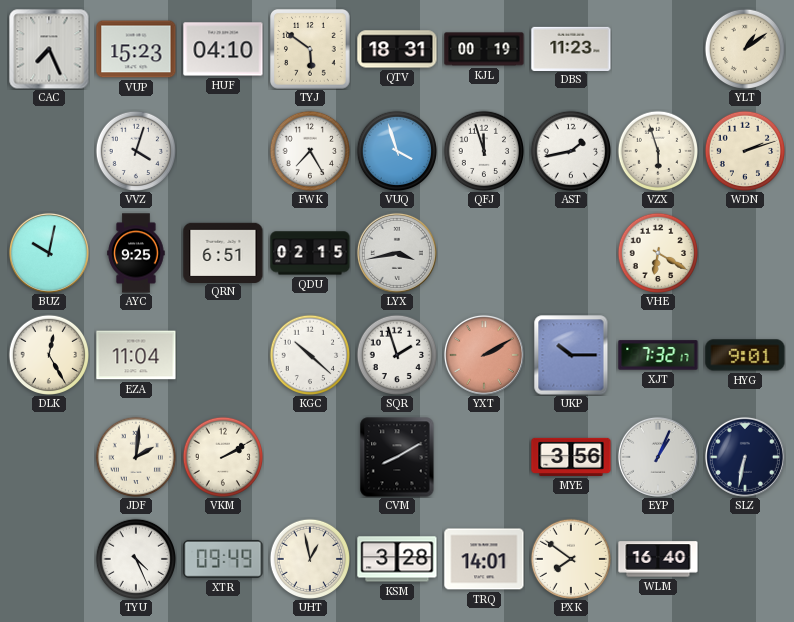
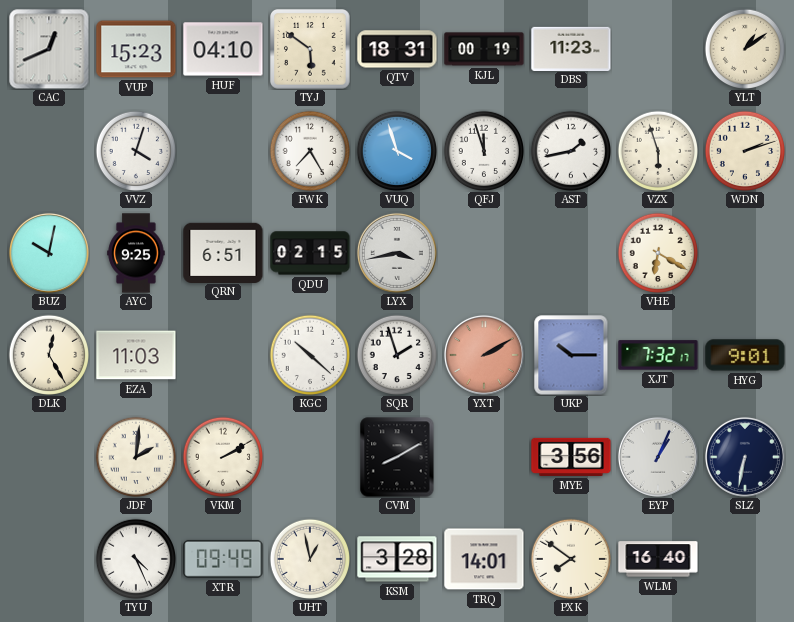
CAC: 7:26 -> 12:41 (49, 49)
EZA: 11:04 -> 11:03 (136, 355)
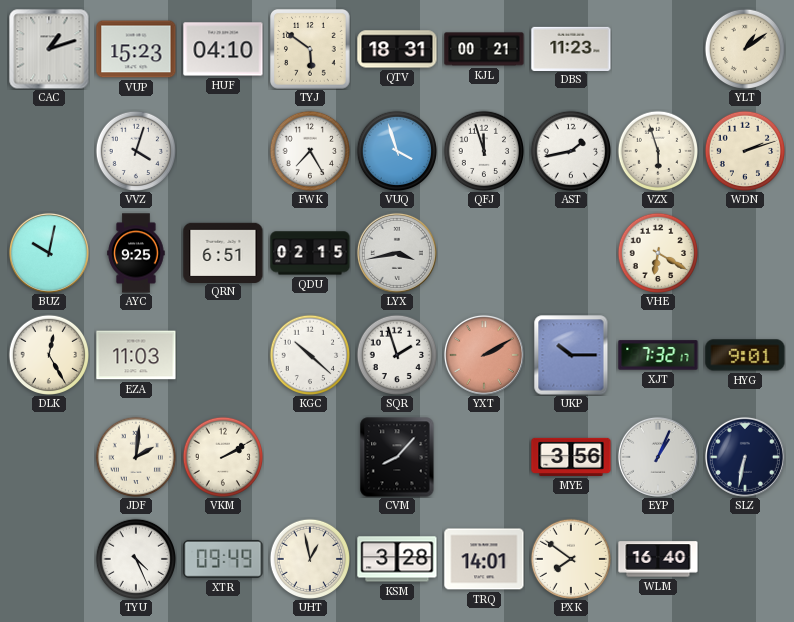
CAC: 12:41 -> 1:12 (49, 49)
KJL: 00:19 -> 00:21 (484, 49)
CVM: 8:10 -> 8:07 (397, 457)
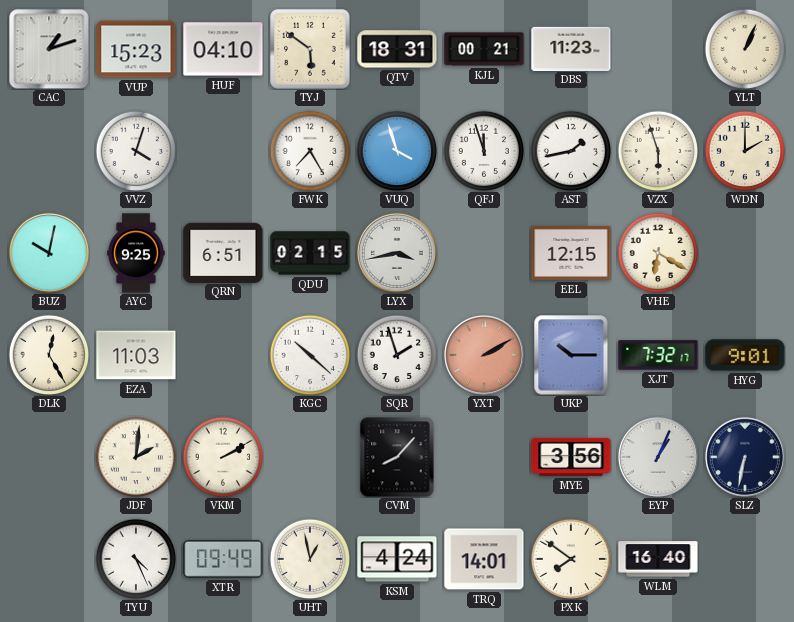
YLT: 1:09 -> 1:04 (744, 48)
WDN: 2:12 -> 2:00 (744, 150)
EEL: none -> 12:15 (571, 253)
KSM: 3:28 -> 4:24 (397, 559)
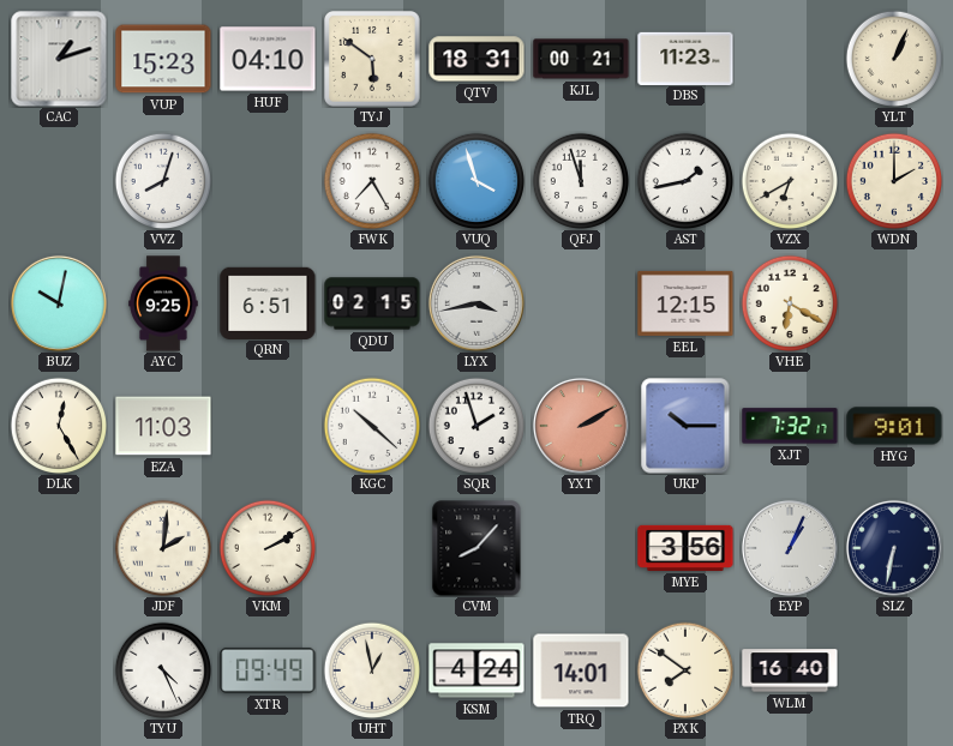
VVZ: 4:03 -> 8:03 (162, 180)
VZX: 5:57 -> 6:40 (789, 180)
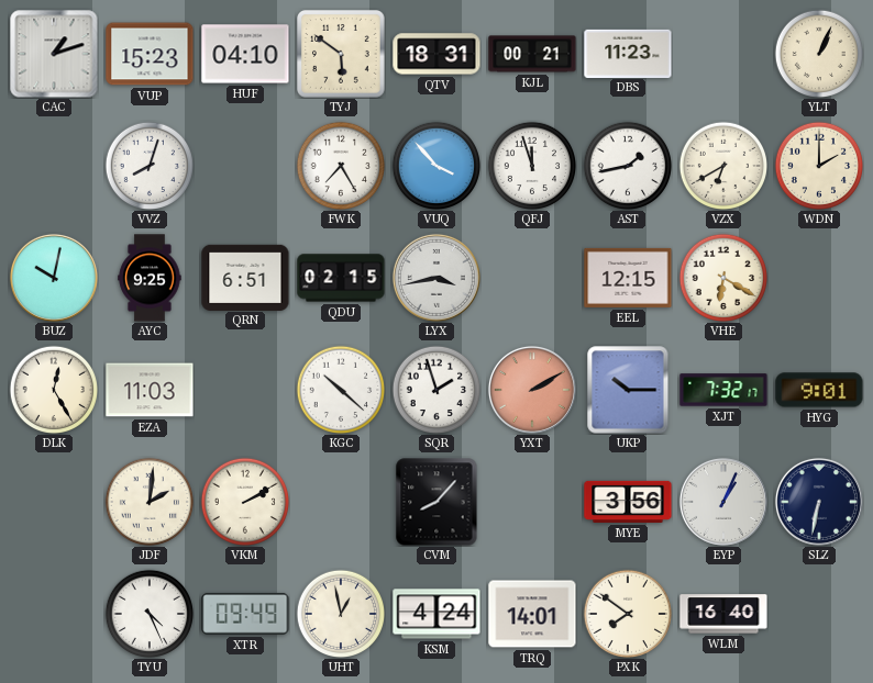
VUQ: 3:57 -> 3:53 (435, 165)
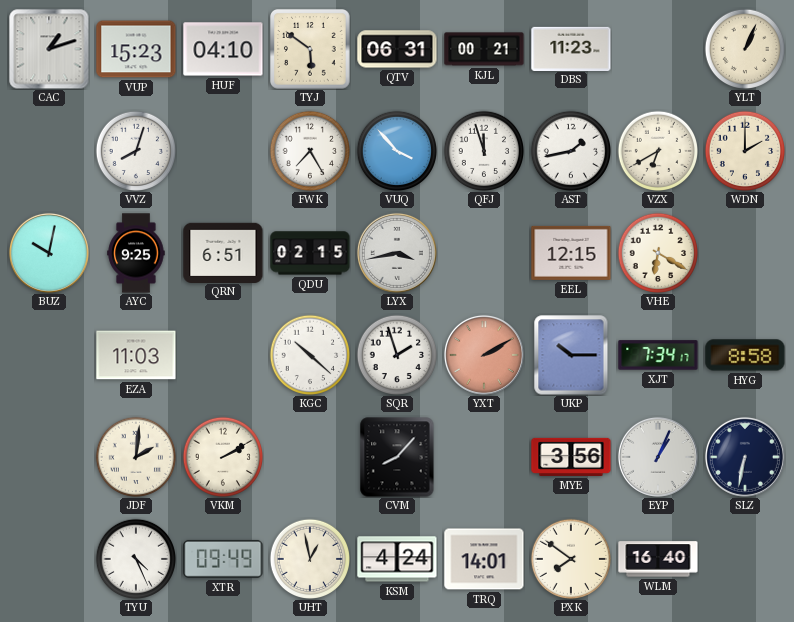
QTV: 18:31 -> 06:31 (397, 49)
DLK: 12:25 -> none (53, 389)
XJT: 7:32 -> 7:34 (658, 355)
HYG: 9:01 -> 8:58 (745, 355)
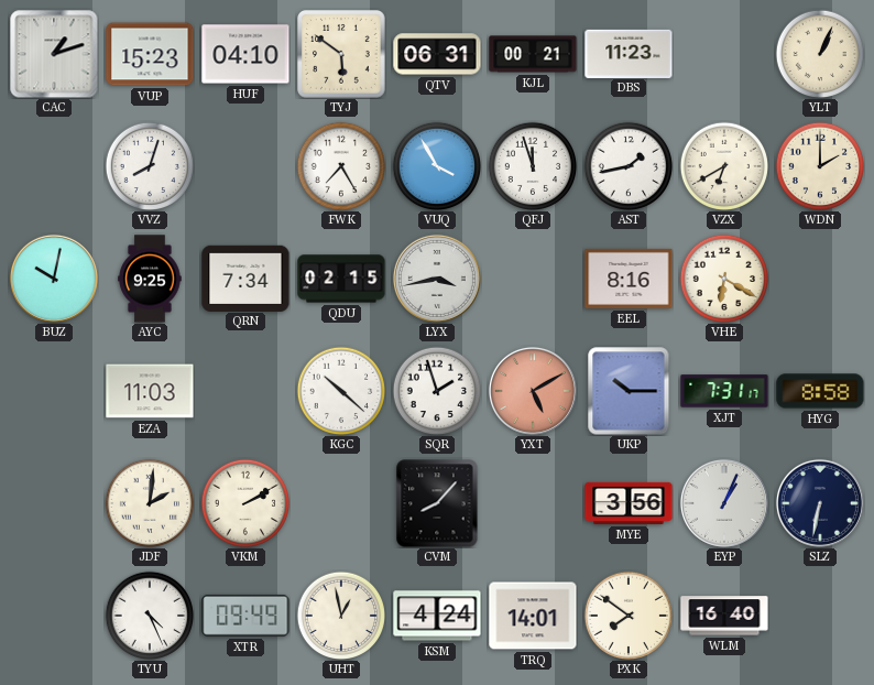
VUQ: 3:53 -> 3:55 (436, 165)
QRN: 6:51 -> 7:34 (245, 278)
EEL: 12:15 -> 8:16 (629, 279)
YXT: 2:10 -> 5:10 (533, 391)
XJT: 7:34 -> 7:31 (724, 391)
